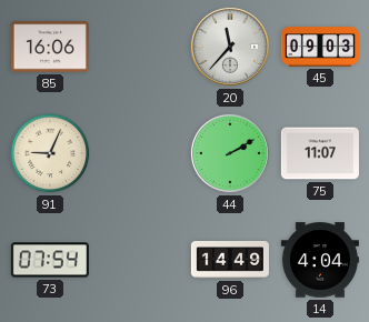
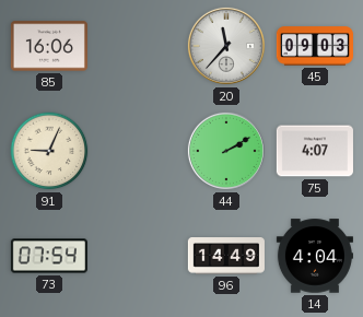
75: 11:07 -> 4:07 (315, 151)
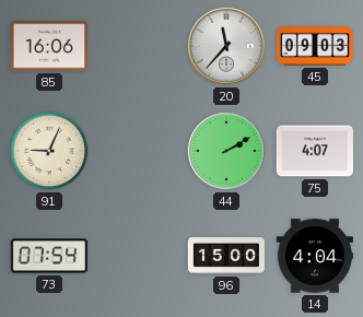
96: 14:49 -> 15:00 (226, 256)
